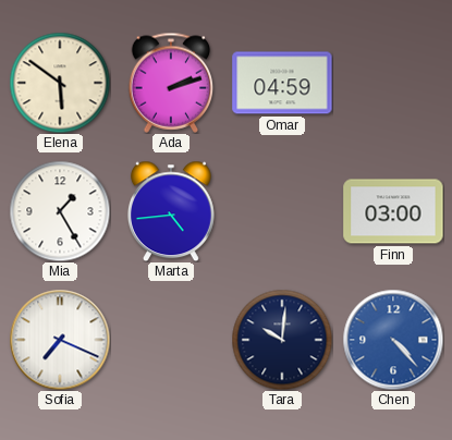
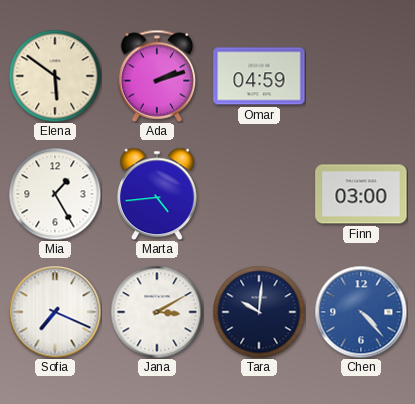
Jana: none -> 3:10 (157, 312)
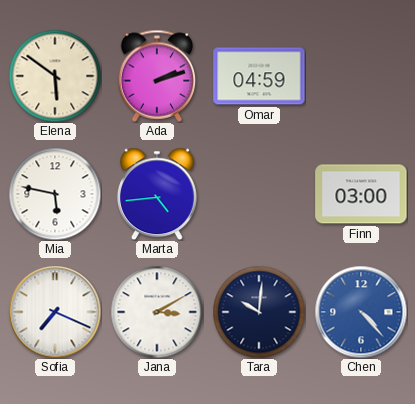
Mia: 1:25 -> 5:47 (55, 194)
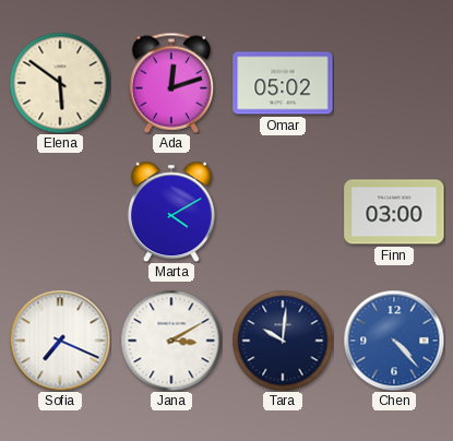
Ada: 2:12 -> 12:12 (171, 83)
Omar: 04:59 -> 05:02 (283, 83)
Mia: 5:47 -> none (55, 194)
Marta: 4:44 -> 4:10 (171, 212)
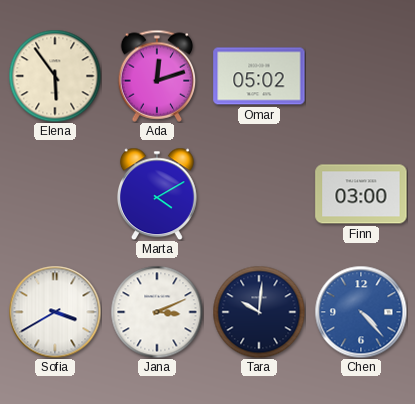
Elena: 5:51 -> 5:54 (55, 76)
Sofia: 7:19 -> 3:40 (55, 312)
Jana: 3:10 -> 3:11 (157, 312)
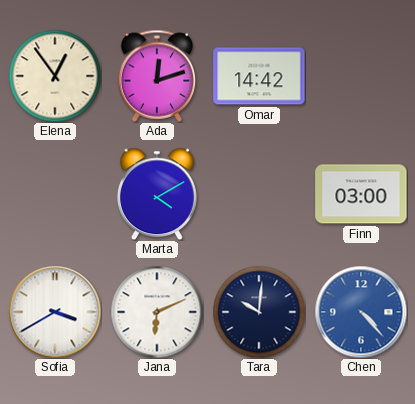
Elena: 5:54 -> 12:54 (55, 76)
Omar: 05:02 -> 14:42 (259, 76)
Jana: 3:11 -> 6:11 (157, 312)
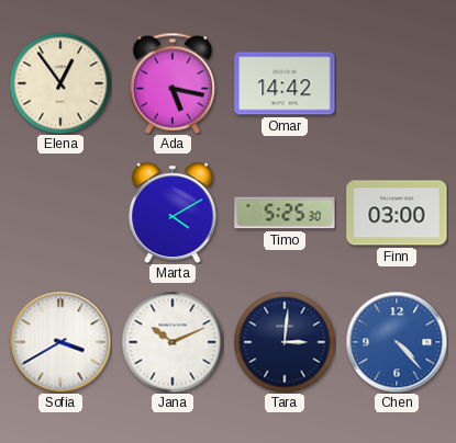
Ada: 12:12 -> 5:17 (173, 83)
Timo: none -> 5:25 (285, 213)
Jana: 6:11 -> 10:11 (173, 342)
Tara: 10:01 -> 3:01 (285, 342)
